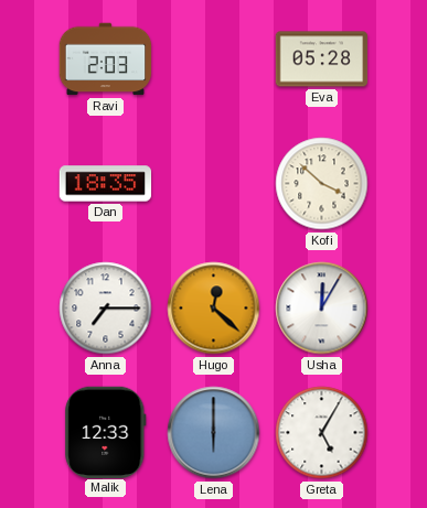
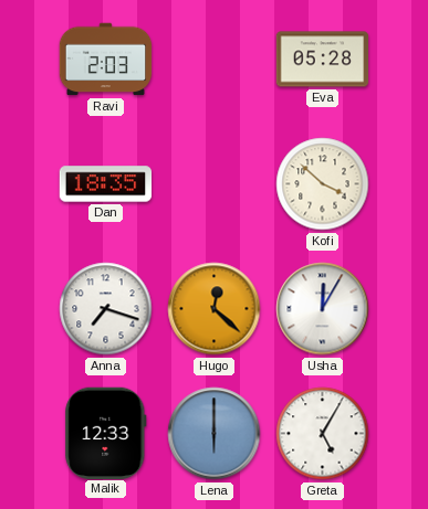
Anna: 7:15 -> 7:18 (106, 309)
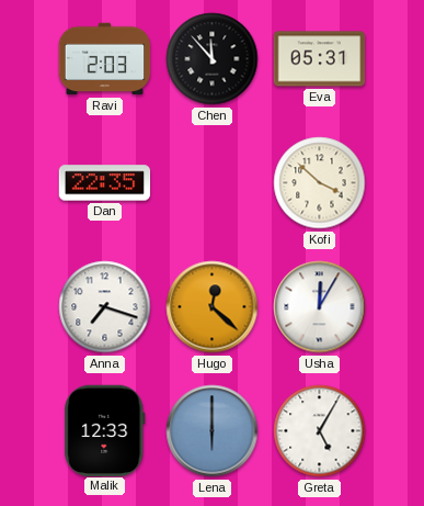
Chen: none -> 11:53 (213, 59)
Eva: 05:28 -> 05:31 (320, 59)
Dan: 18:35 -> 22:35 (105, 183)
